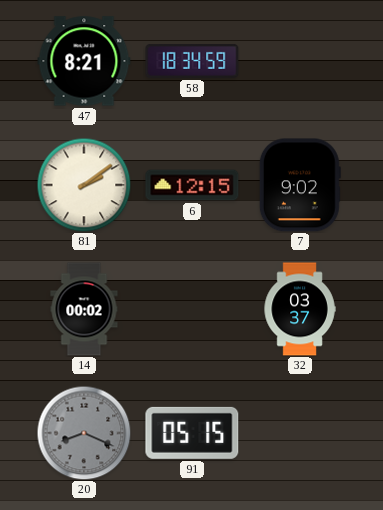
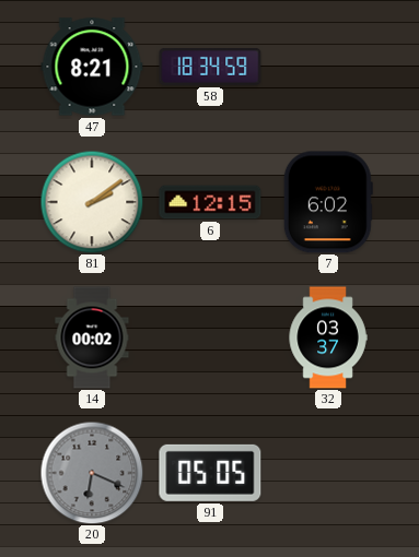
7: 9:02 -> 6:02 (328, 202)
20: 8:19 -> 6:19 (92, 473)
91: 05:15 -> 05:05 (210, 473)
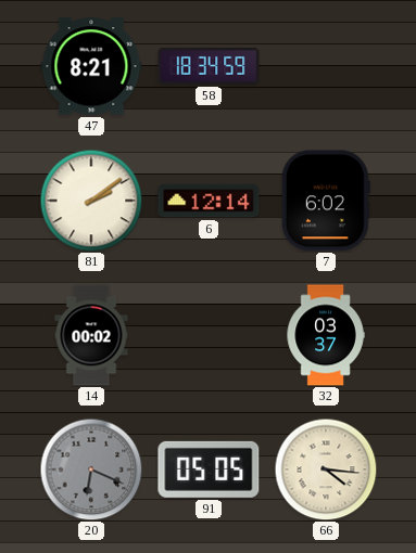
6: 12:15 -> 12:14 (209, 201)
66: none -> 4:16 (326, 470)
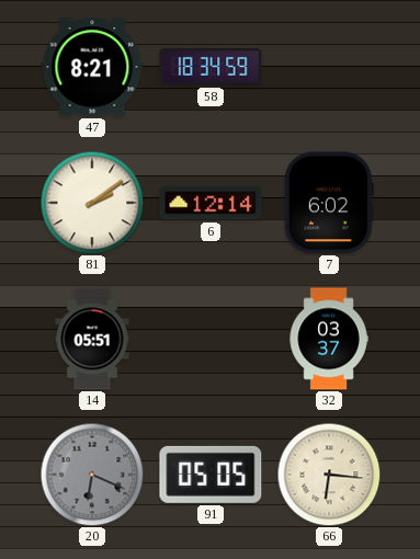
14: 00:02 -> 05:51 (92, 339)
66: 4:16 -> 6:16 (329, 475)
